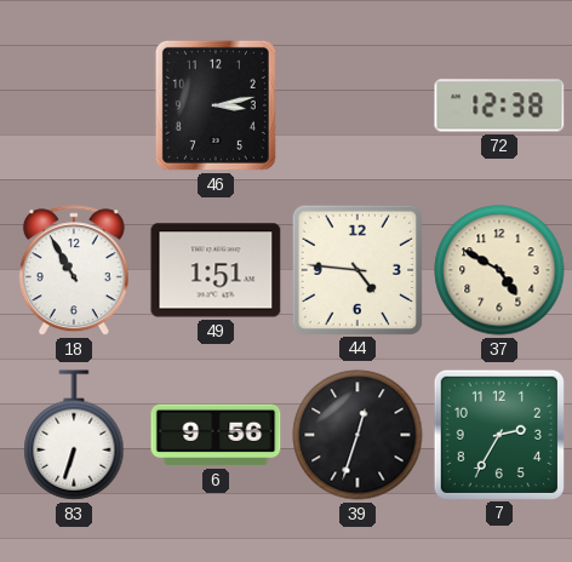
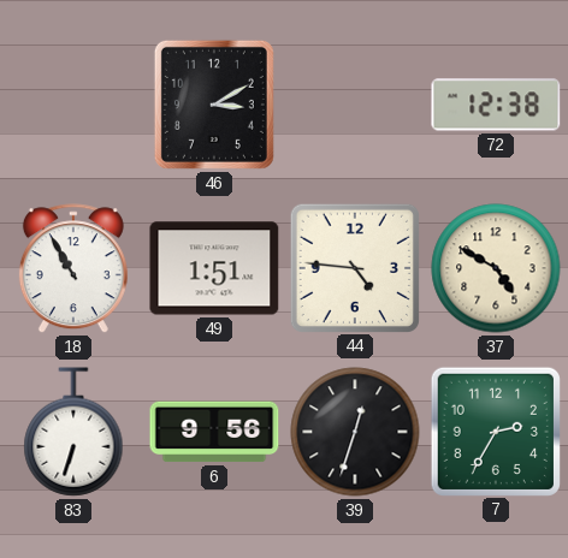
46: 3:13 -> 3:10 (214, 105)
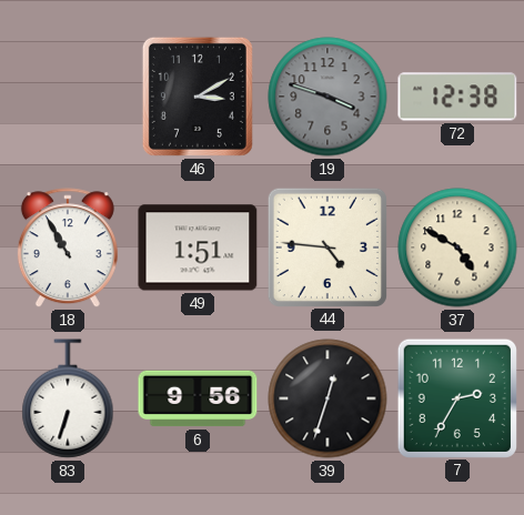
19: none -> 3:48 (327, 97)
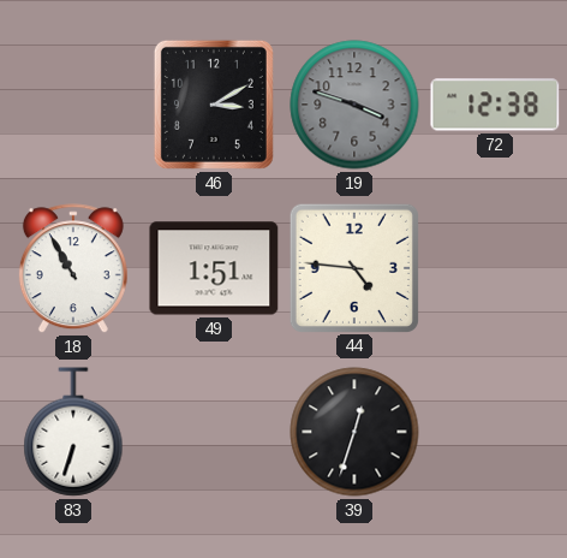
37: 4:50 -> none (457, 248)
6: 9:56 -> none (198, 398)
7: 2:35 -> none (456, 397)
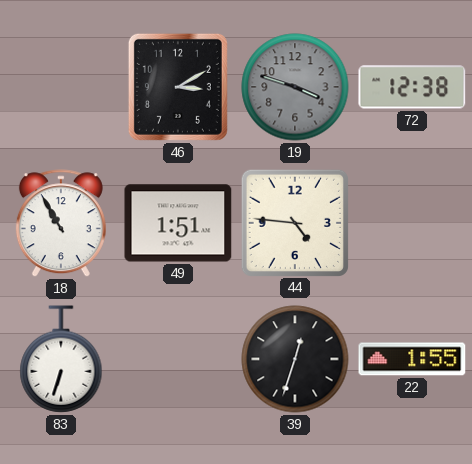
22: none -> 1:55 (412, 359)
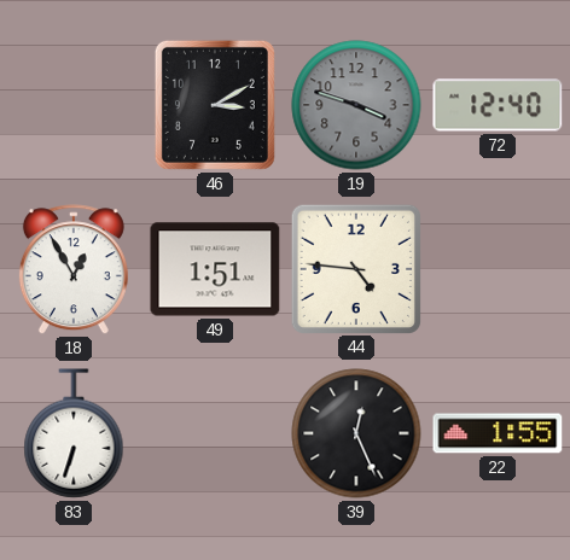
72: 12:38 -> 12:40 (498, 105)
18: 10:55 -> 12:55 (74, 270)
39: 12:33 -> 12:26 (356, 433)
